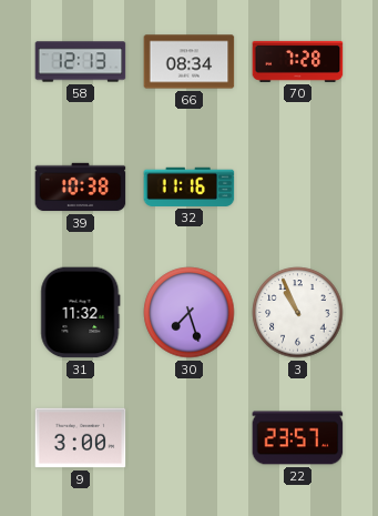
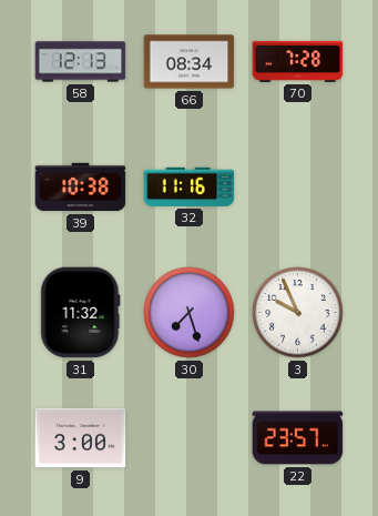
3: 10:56 -> 9:56 (298, 313)
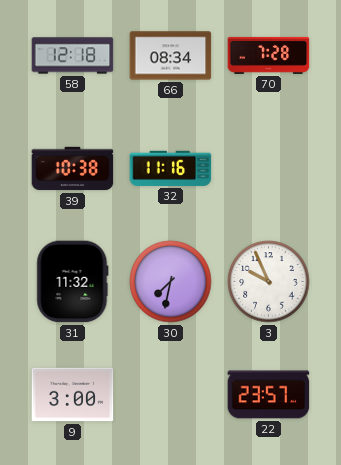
58: 12:13 -> 12:18 (73, 56)
30: 7:27 -> 7:32 (171, 282)
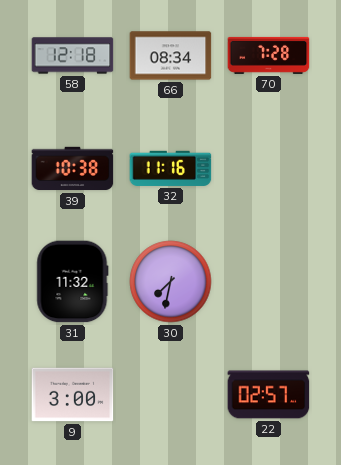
3: 9:56 -> none (269, 282)
22: 23:57 -> 02:57 (269, 395)
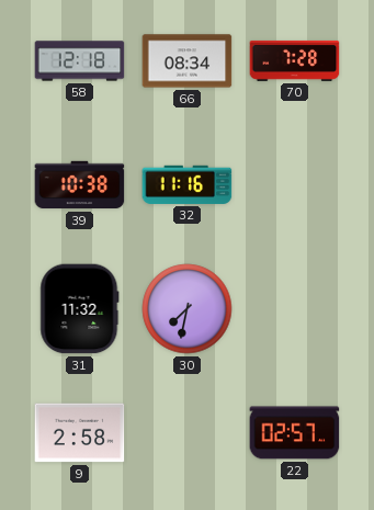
9: 3:00 -> 2:58 (80, 433)
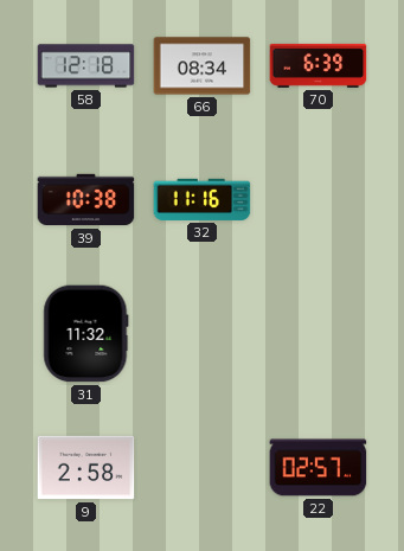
70: 7:28 -> 6:39 (319, 65)
30: 7:32 -> none (188, 309)
